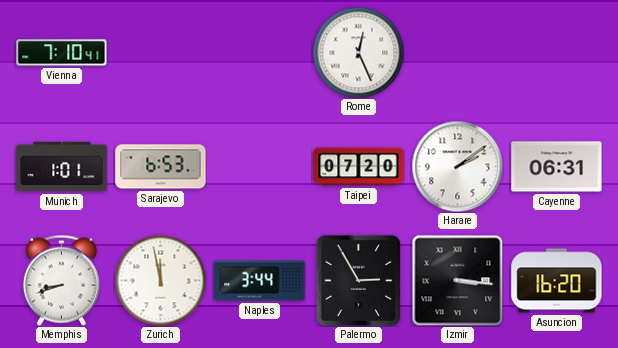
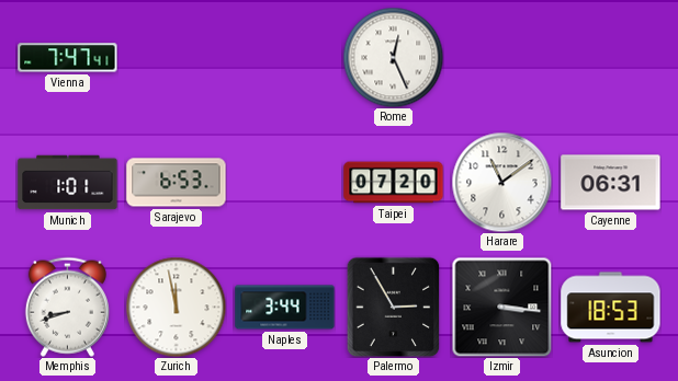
Vienna: 7:10 -> 7:47 (68, 58)
Harare: 2:09 -> 11:09 (501, 182)
Asuncion: 16:20 -> 18:53 (611, 308)
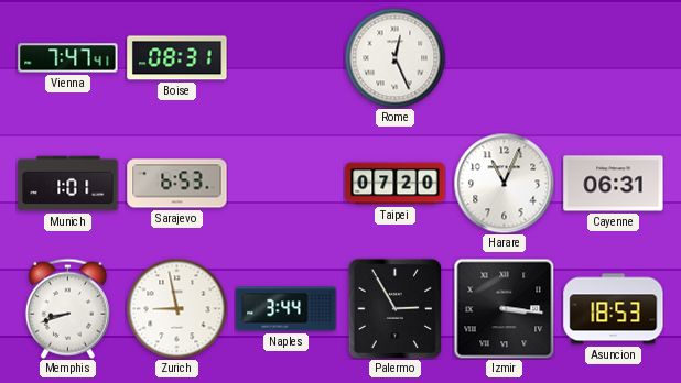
Boise: none -> 08:31 (177, 58)
Harare: 11:09 -> 11:04 (504, 183)
Zurich: 11:58 -> 8:58 (176, 308)
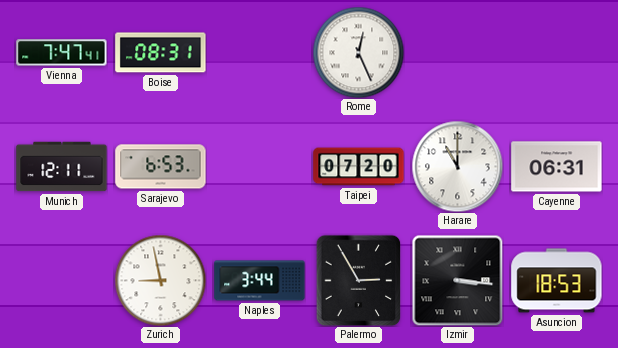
Munich: 1:01 -> 12:11 (62, 167)
Harare: 11:04 -> 11:00 (457, 166)
Memphis: 8:42 -> none (67, 308)
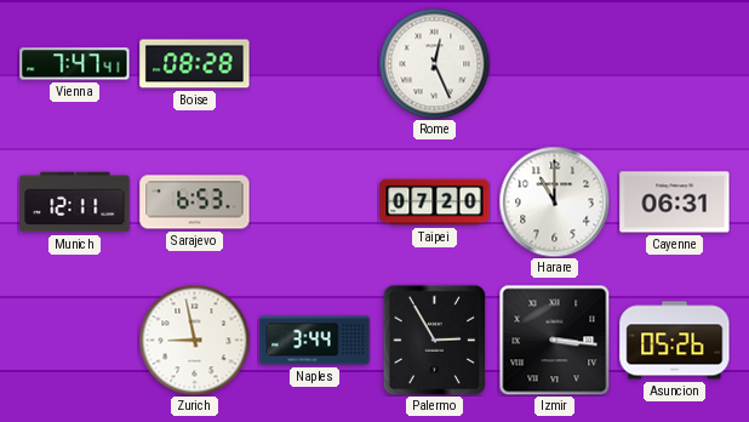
Boise: 08:31 -> 08:28 (195, 64)
Asuncion: 18:53 -> 05:26 (675, 341)
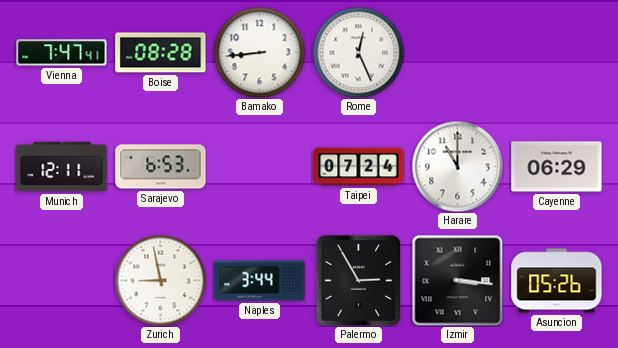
Bamako: none -> 8:44 (259, 52)
Taipei: 07:20 -> 07:24 (359, 167)
Cayenne: 06:31 -> 06:29 (557, 167)
